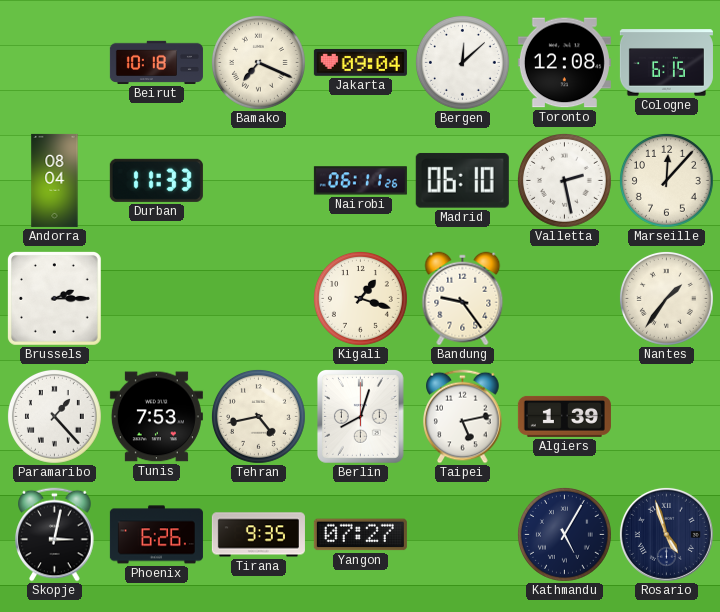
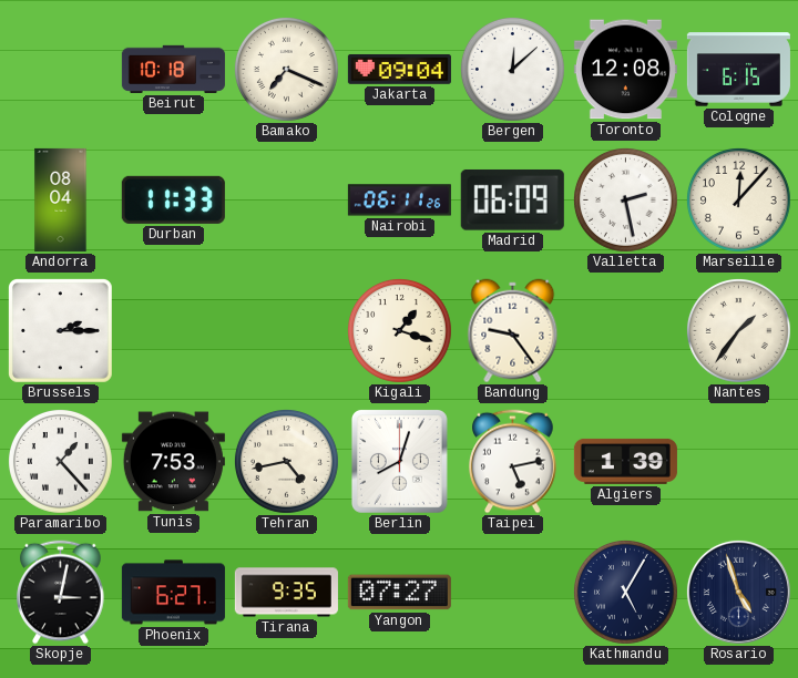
Madrid: 06:10 -> 06:09 (512, 199)
Phoenix: 6:26 -> 6:27 (173, 593)
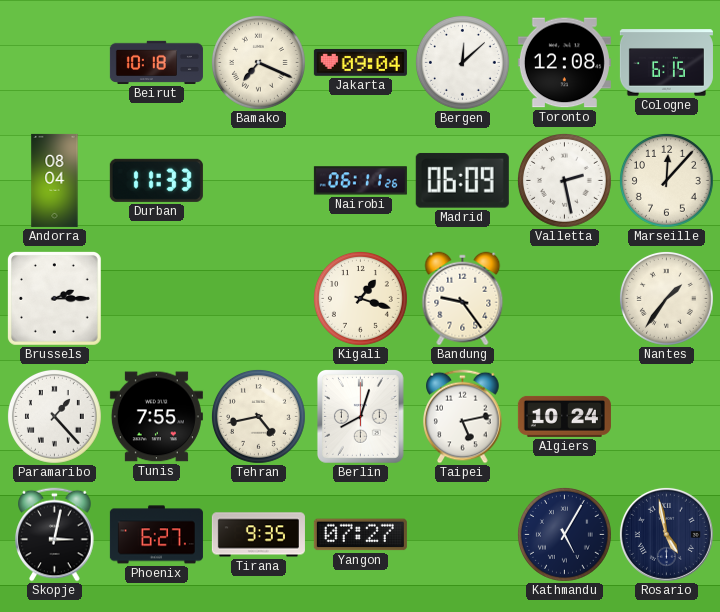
Tunis: 7:53 -> 7:55 (156, 417)
Algiers: 1:39 -> 10:24 (564, 416)
Rosario: 4:57 -> 4:58 (666, 534)
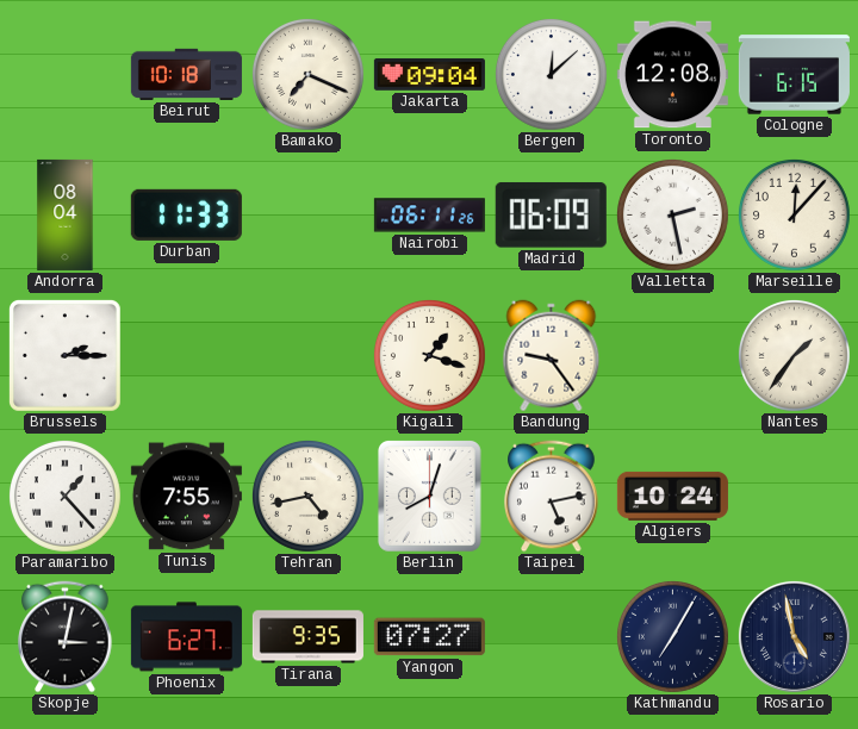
Kathmandu: 5:05 -> 7:05 (672, 636)
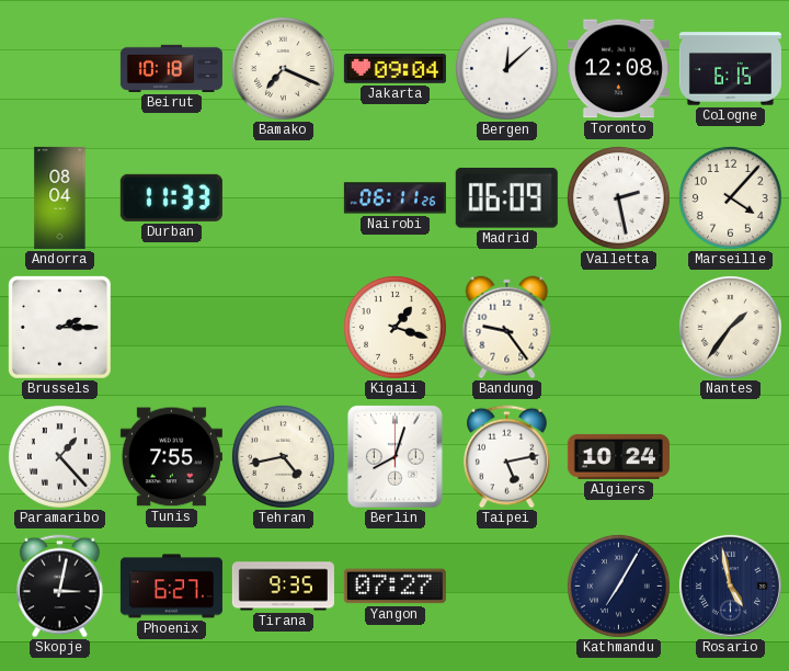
Marseille: 12:07 -> 4:07 (730, 197)
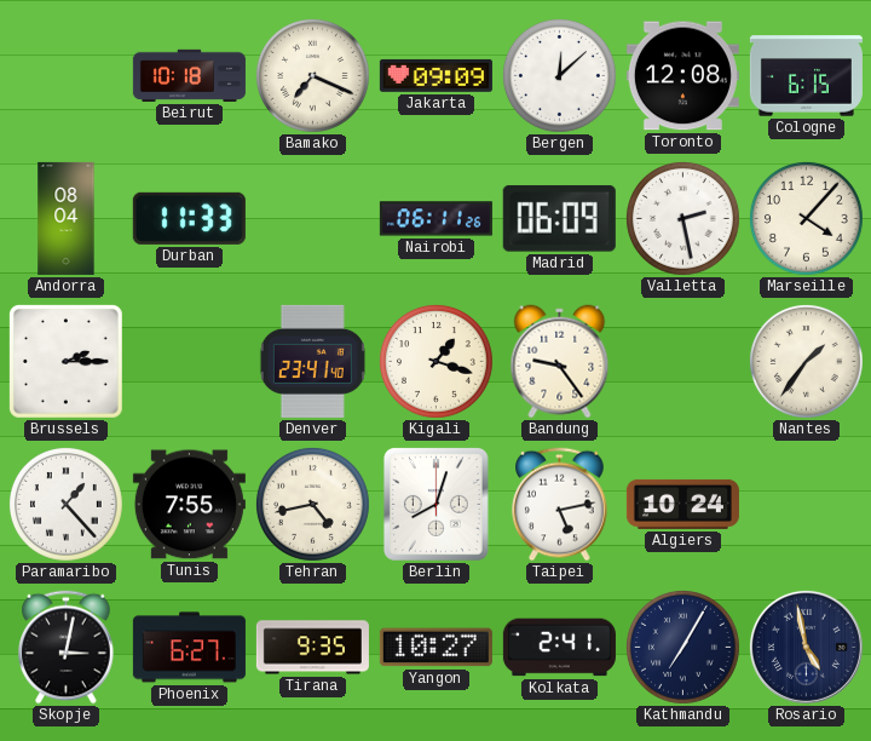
Jakarta: 09:04 -> 09:09 (435, 75)
Denver: none -> 23:41 (312, 361)
Yangon: 07:27 -> 10:27 (435, 648)
Kolkata: none -> 2:41 (559, 648)
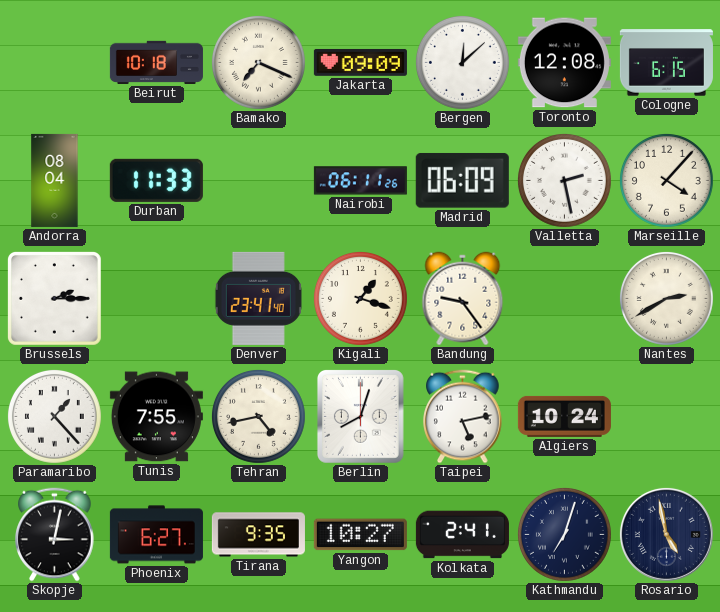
Nantes: 1:36 -> 2:40 (666, 298)
Kathmandu: 7:05 -> 7:03 (564, 534)
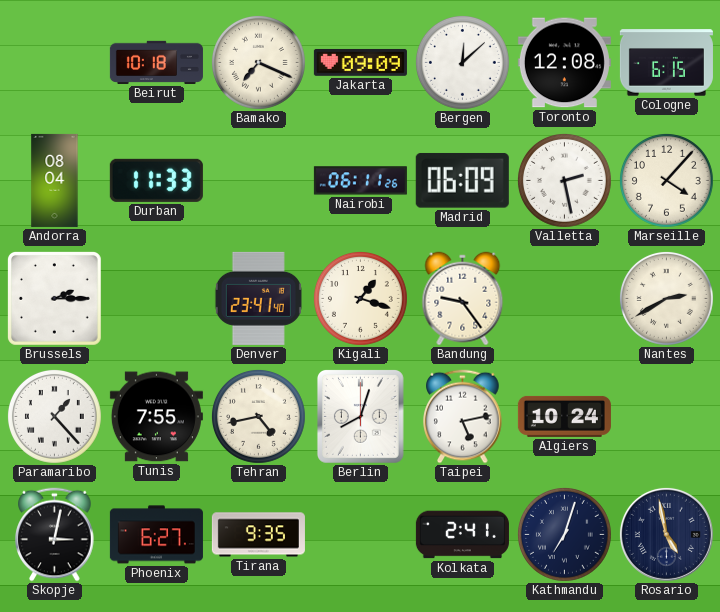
Yangon: 10:27 -> none (360, 535)
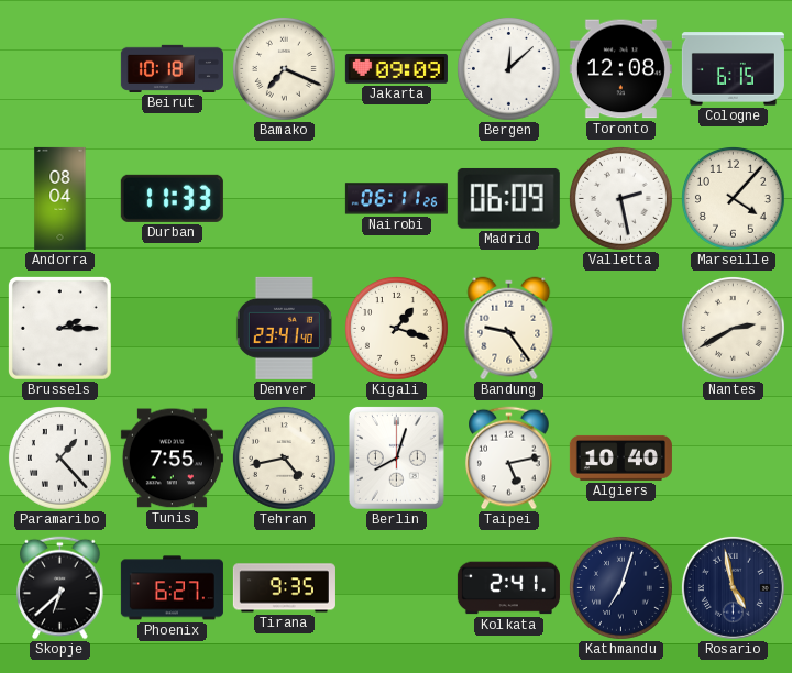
Algiers: 10:24 -> 10:40 (620, 457)
Skopje: 3:02 -> 6:38 (61, 588)
